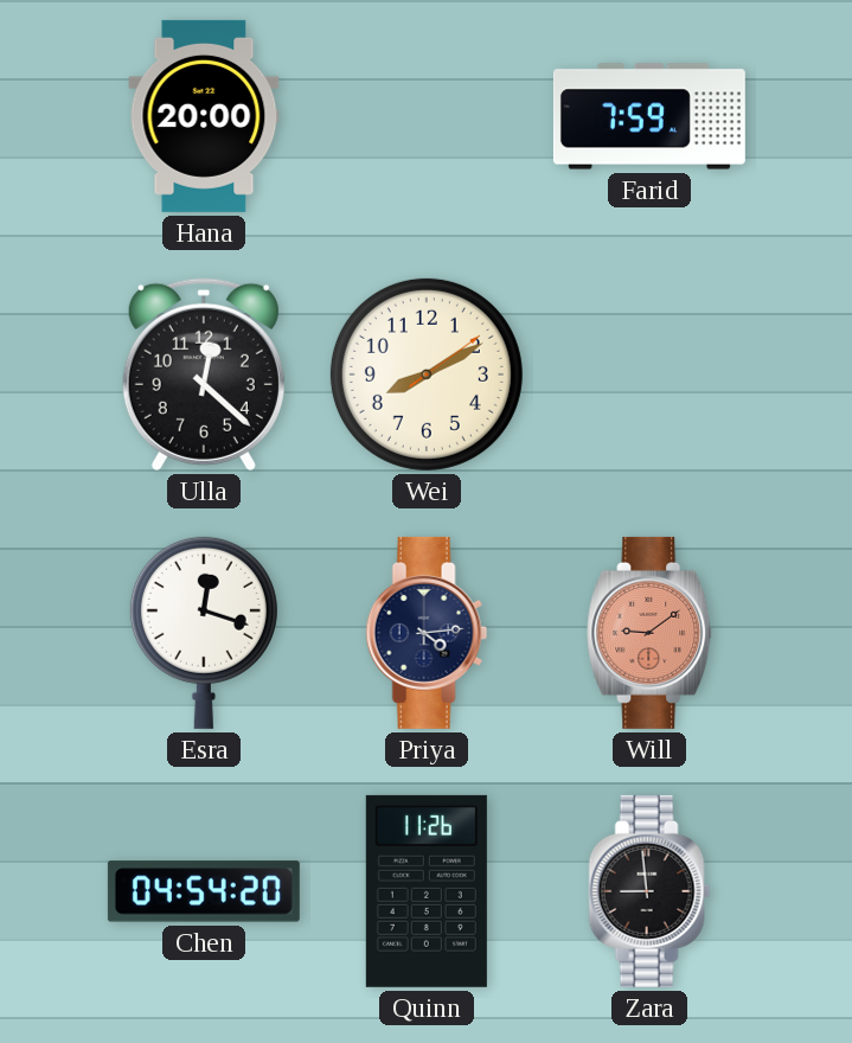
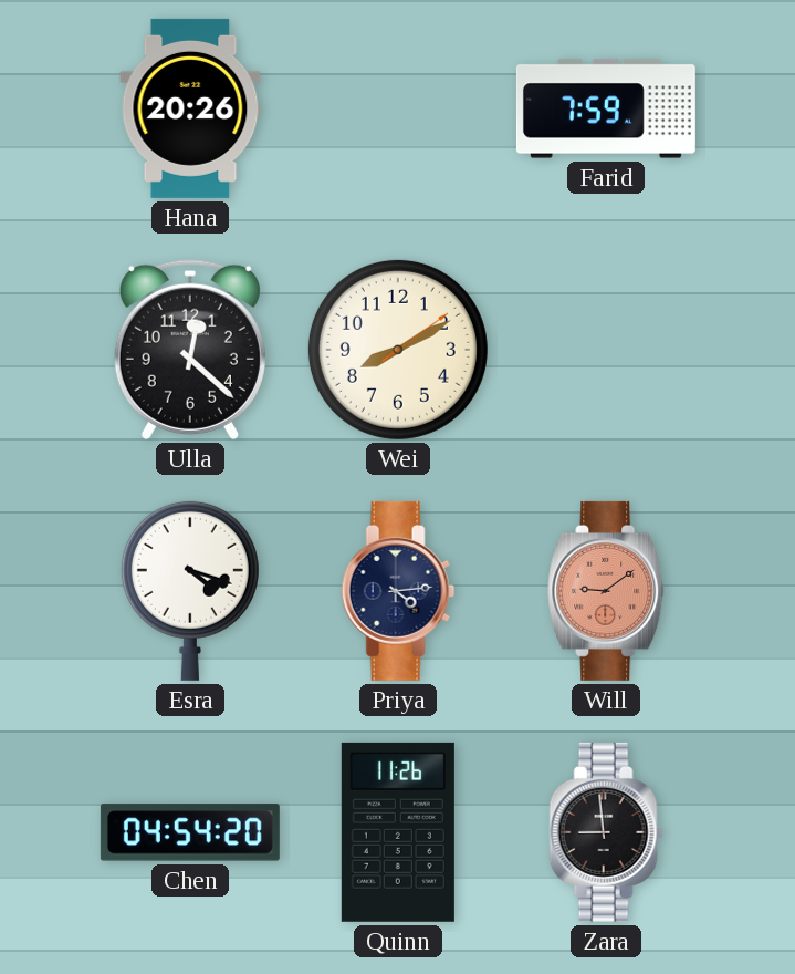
Hana: 20:00 -> 20:26 (190, 108)
Esra: 12:18 -> 4:18 (190, 591)
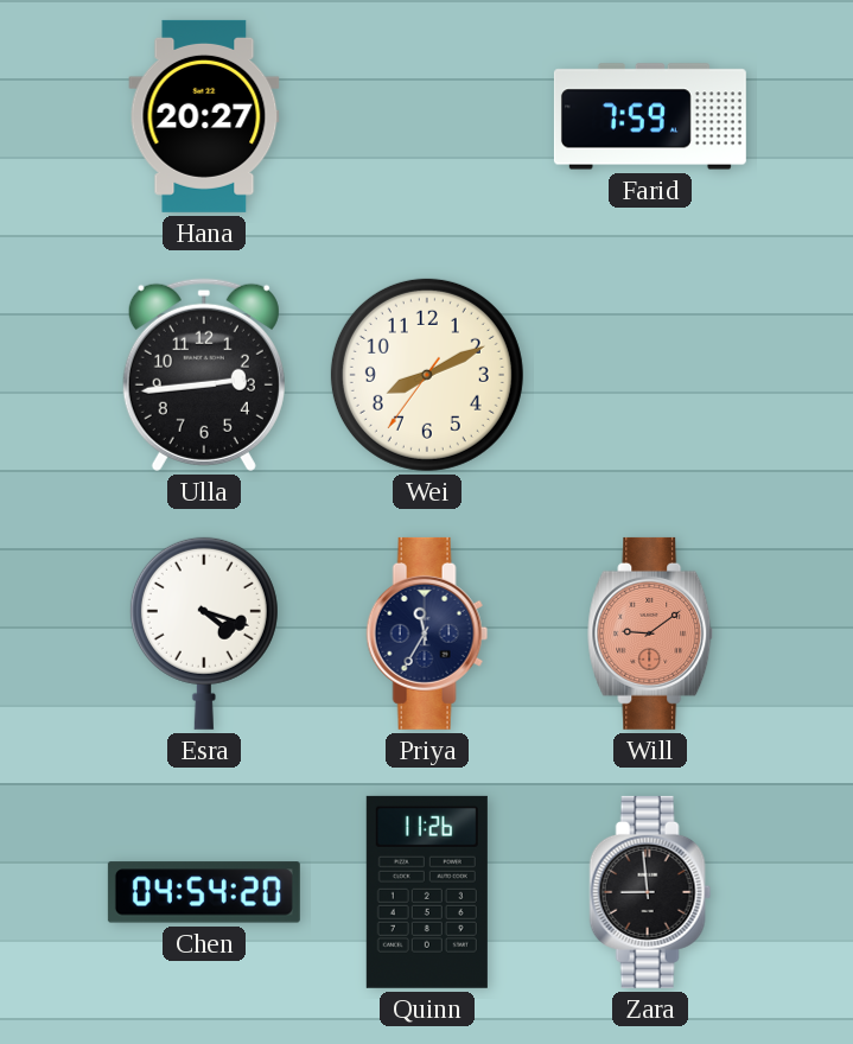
Hana: 20:26 -> 20:27 (204, 116)
Ulla: 12:22 -> 2:44 (204, 375)
Wei: 8:10:09 -> 8:10:36 (427, 375)
Priya: 4:14 -> 11:35 (427, 634)
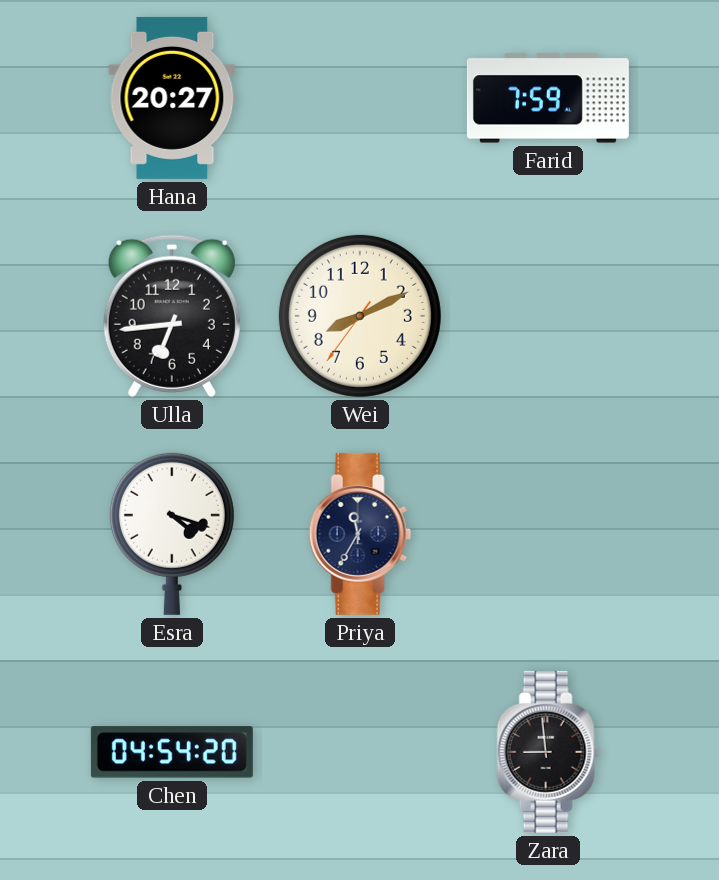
Ulla: 2:44 -> 6:44 (172, 316)
Will: 9:09 -> none (651, 634)
Quinn: 11:26 -> none (427, 892)
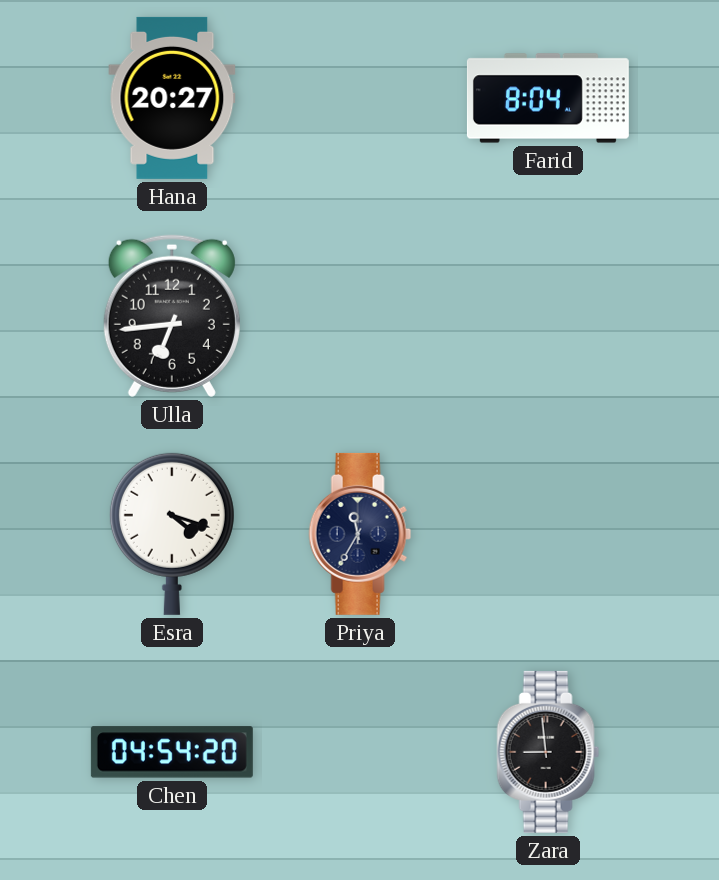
Farid: 7:59 -> 8:04 (548, 98)
Wei: 8:10 -> none (360, 316)
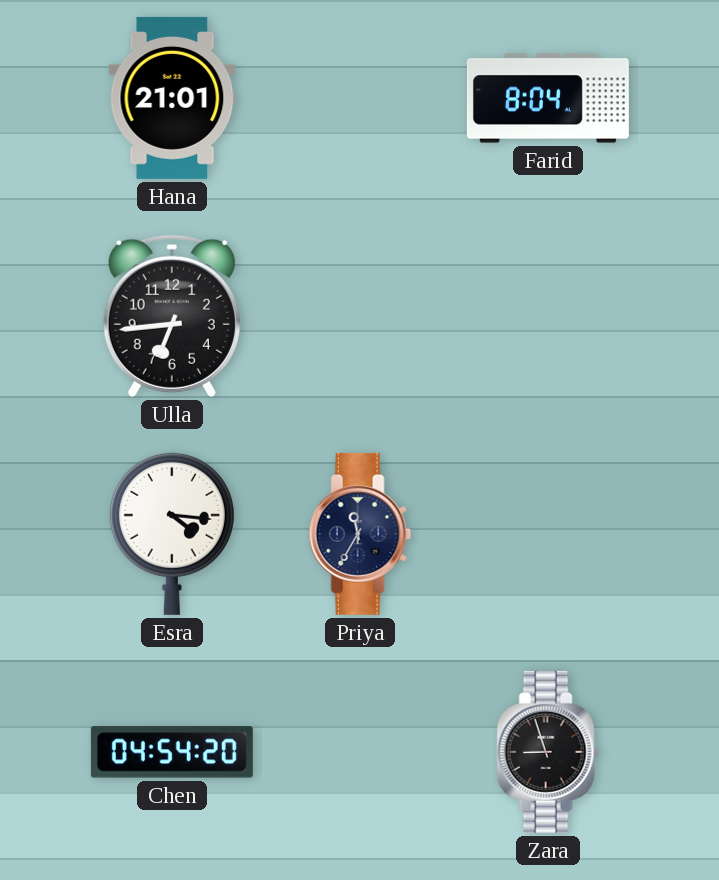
Hana: 20:27 -> 21:01 (172, 98)
Esra: 4:18 -> 4:16 (172, 534)
Zara: 8:59 -> 8:57 (548, 752)
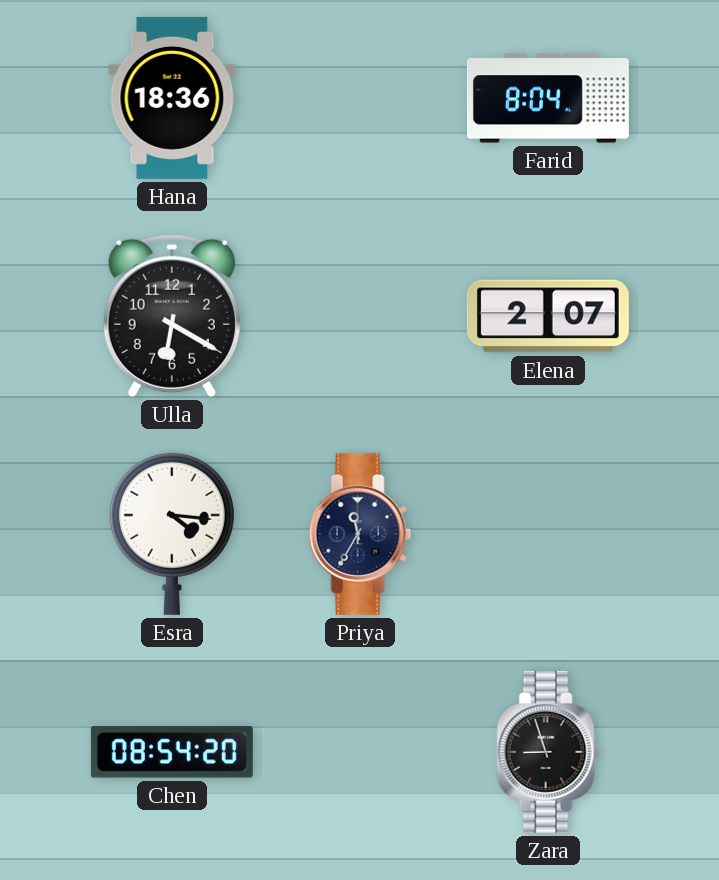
Hana: 21:01 -> 18:36 (172, 98)
Ulla: 6:44 -> 6:20 (172, 316)
Elena: none -> 2:07 (548, 316)
Chen: 04:54 -> 08:54 (172, 752)
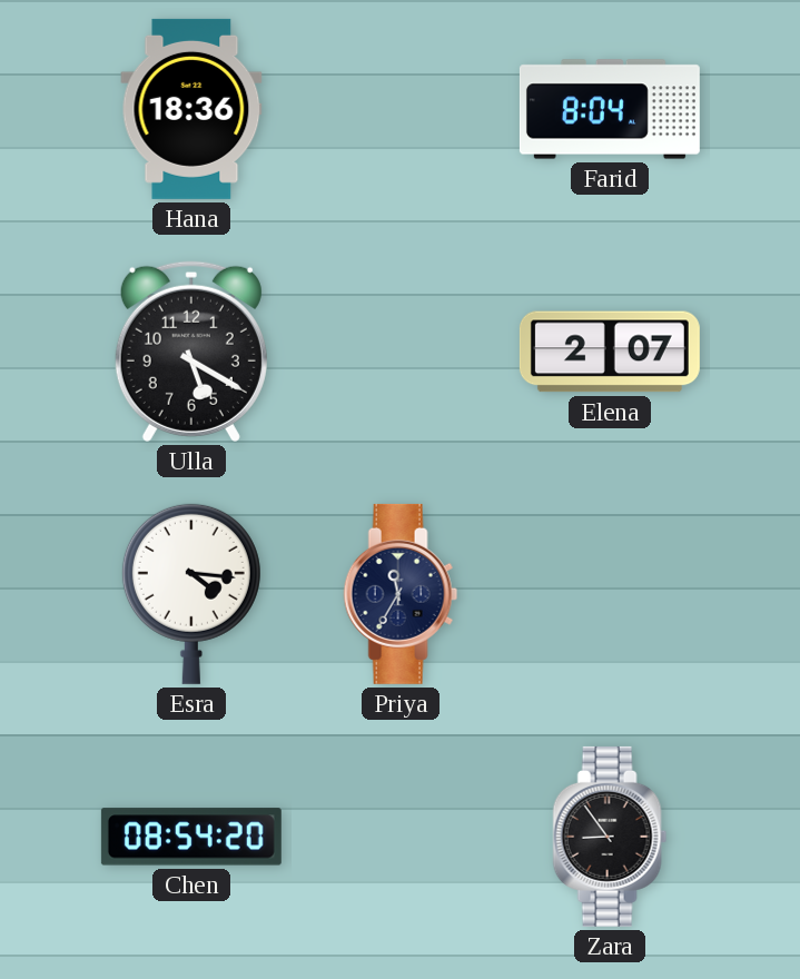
Ulla: 6:20 -> 5:20 (191, 352)
Zara: 8:57 -> 8:54 (610, 837)
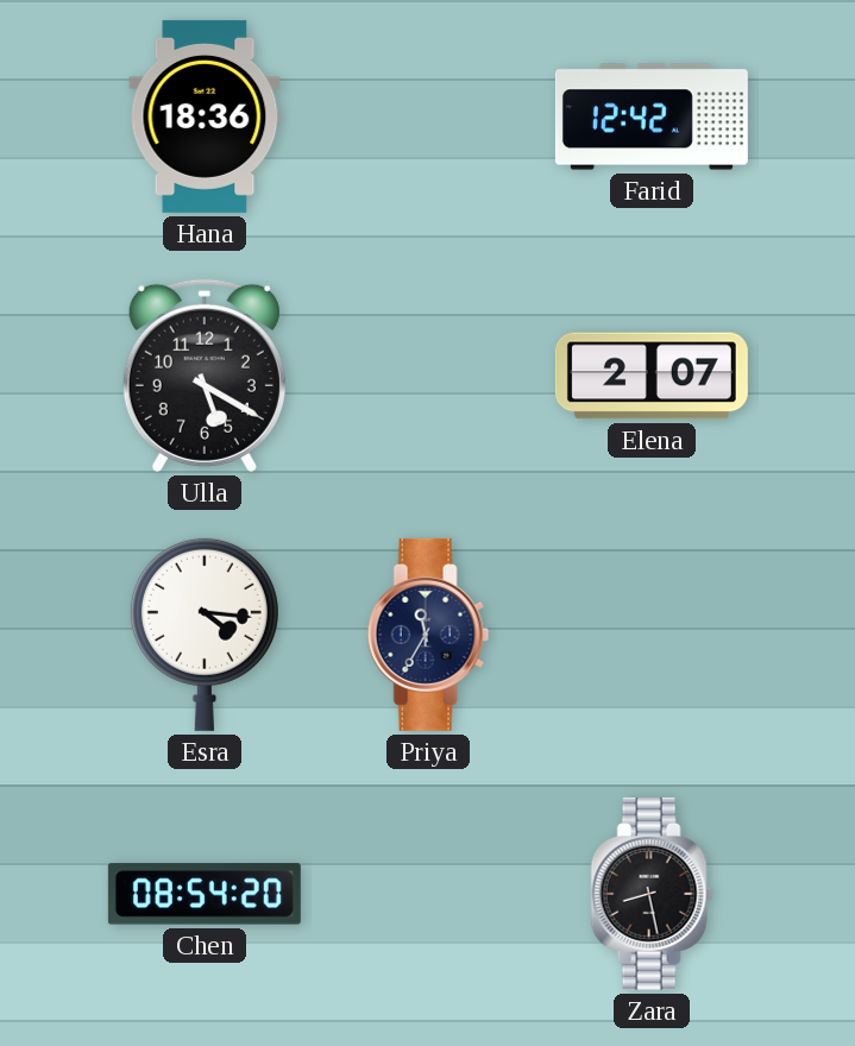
Farid: 8:04 -> 12:42 (652, 116)
Zara: 8:54 -> 8:28 (652, 894)
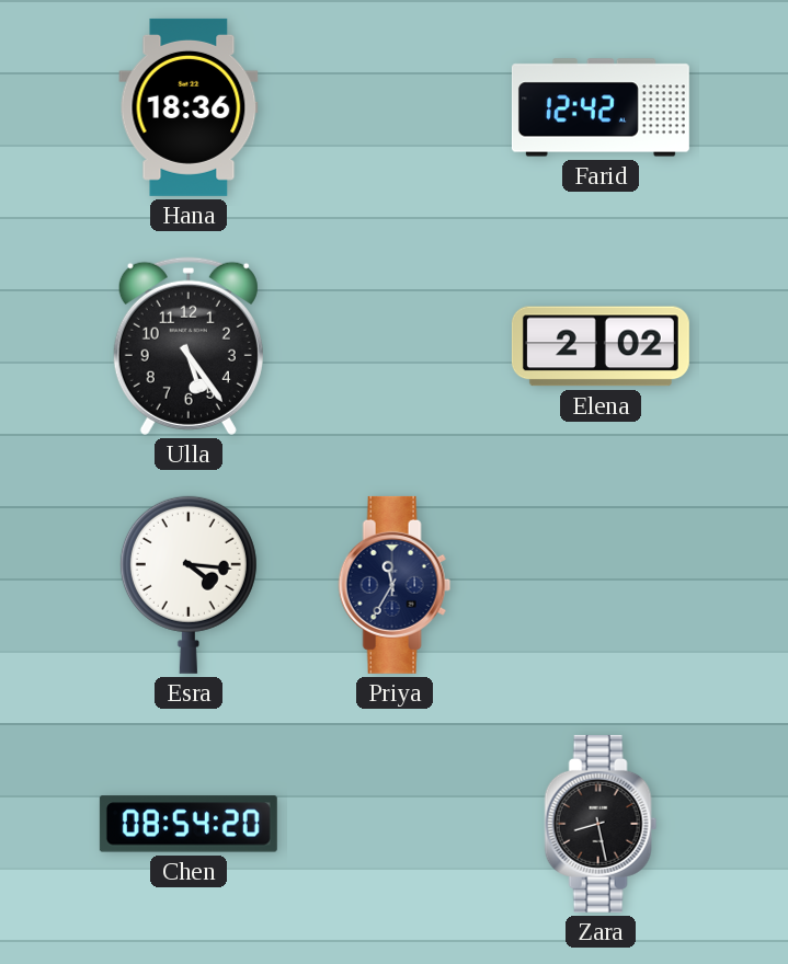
Ulla: 5:20 -> 5:24 (189, 346)
Elena: 2:07 -> 2:02 (601, 346)
